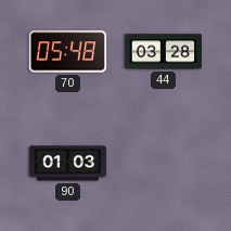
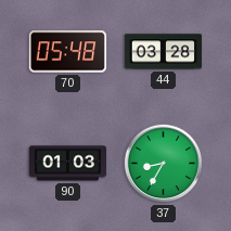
37: none -> 8:35 (164, 164)
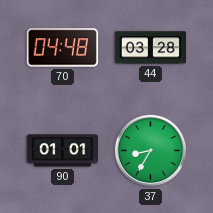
70: 05:48 -> 04:48 (63, 48)
90: 01:03 -> 01:01 (63, 151)
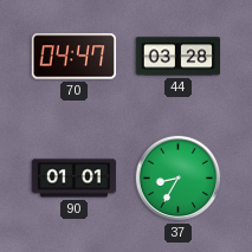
70: 04:48 -> 04:47 (75, 57)
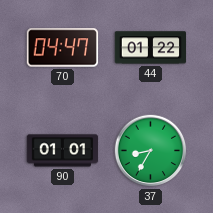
44: 03:28 -> 01:22 (151, 48)
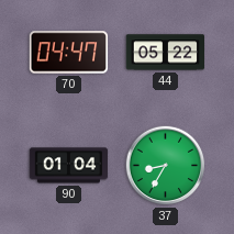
44: 01:22 -> 05:22 (166, 53)
90: 01:01 -> 01:04 (69, 166)
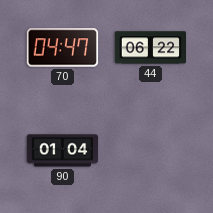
44: 05:22 -> 06:22 (151, 48)
37: 8:35 -> none (166, 166)
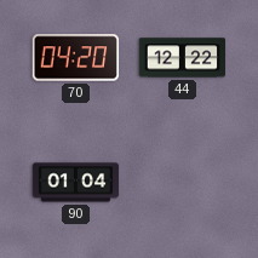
70: 04:47 -> 04:20 (76, 58)
44: 06:22 -> 12:22 (183, 58)
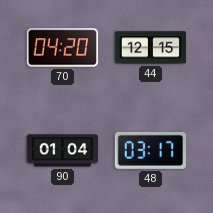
44: 12:22 -> 12:15 (151, 48)
48: none -> 03:17 (150, 150)
